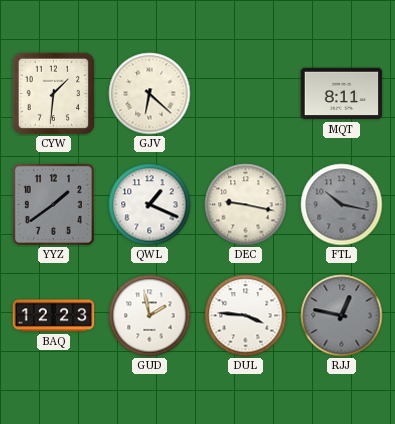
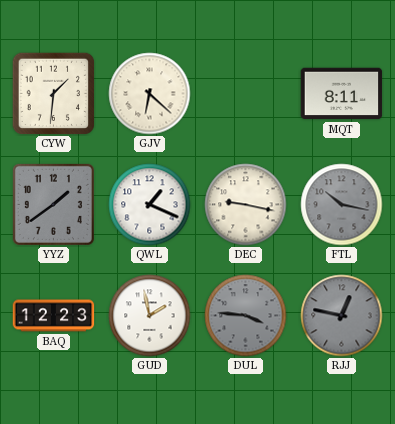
DUL dial: white -> grey (246, 316)
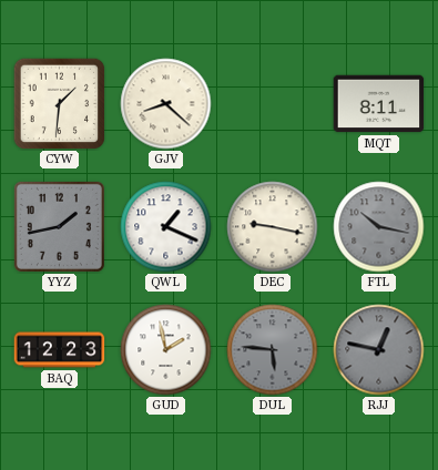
GJV: 6:22 -> 8:22 (166, 104)
YYZ: 1:39 -> 1:43 (59, 226)
DUL: 3:46 -> 5:46 (273, 350)
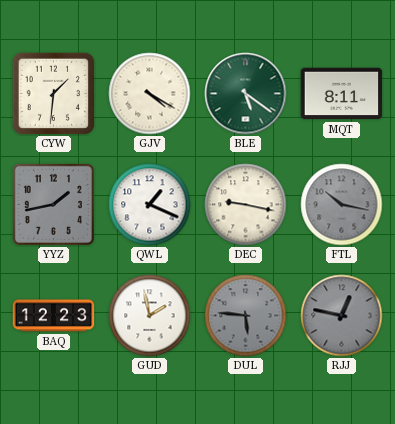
GJV: 8:22 -> 4:20 (150, 94)
BLE: none -> 5:21 (246, 94)
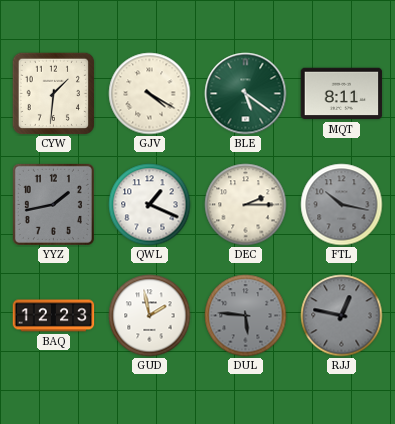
DEC: 9:17 -> 2:15 (246, 205)
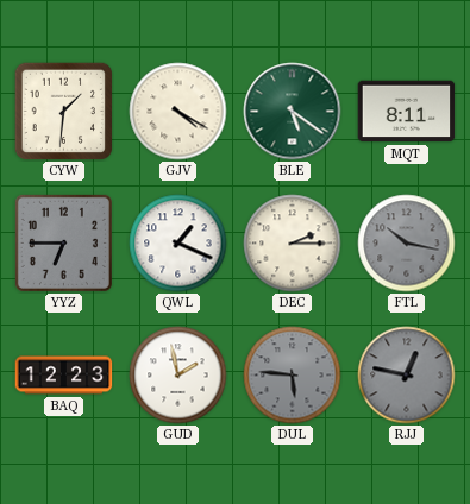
YYZ: 1:43 -> 6:45 (63, 242)
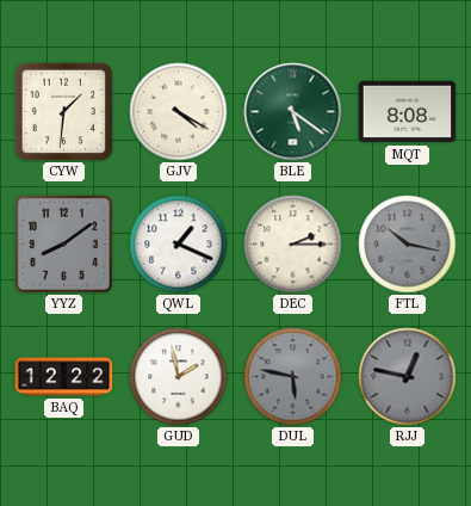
MQT: 8:11 -> 8:08 (408, 112)
YYZ: 6:45 -> 8:09 (63, 243)
BAQ: 12:23 -> 12:22 (64, 377)
DUL: 5:46 -> 5:47 (293, 377)
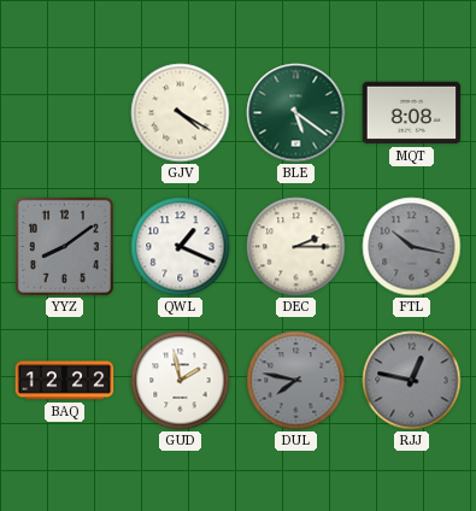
CYW: 1:31 -> none (63, 111)
DUL: 5:47 -> 7:47 (296, 381)
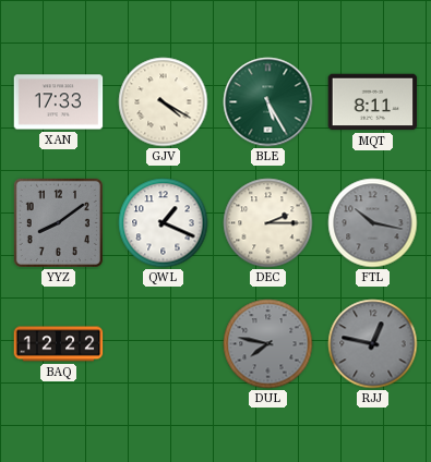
XAN: none -> 17:33 (59, 102)
BLE: 5:21 -> 5:25 (268, 102)
MQT: 8:08 -> 8:11 (373, 102)
GUD: 1:58 -> none (181, 381)
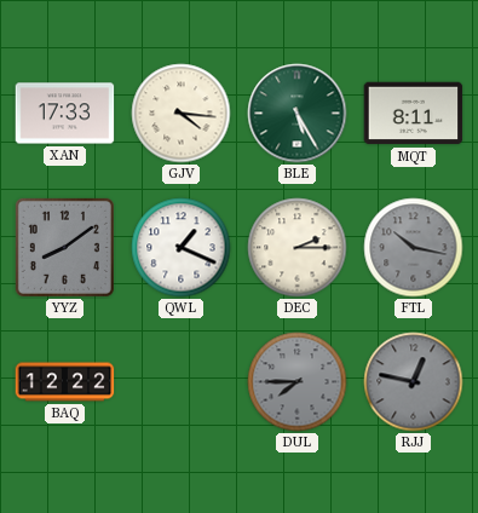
GJV: 4:20 -> 4:16 (182, 114)
DUL: 7:47 -> 7:45 (298, 382)
